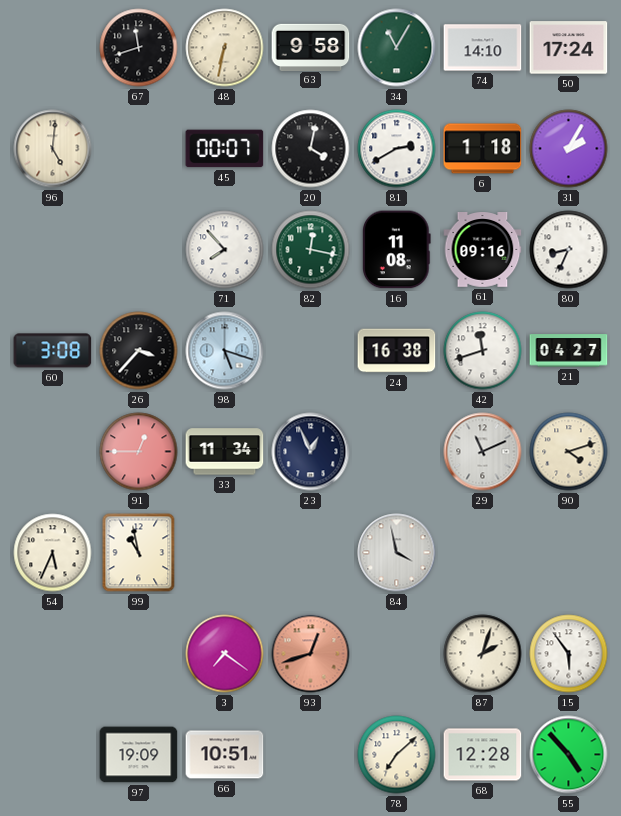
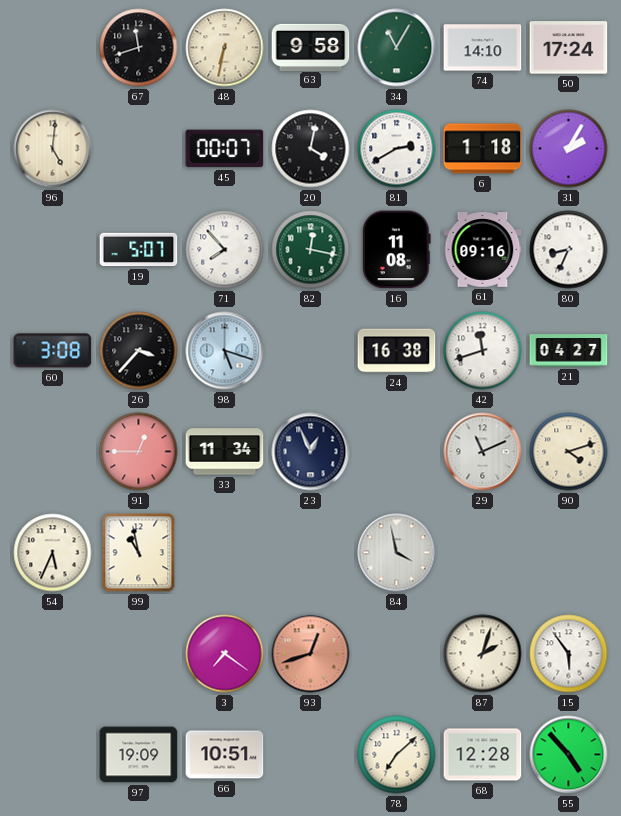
19: none -> 5:07 (139, 250)
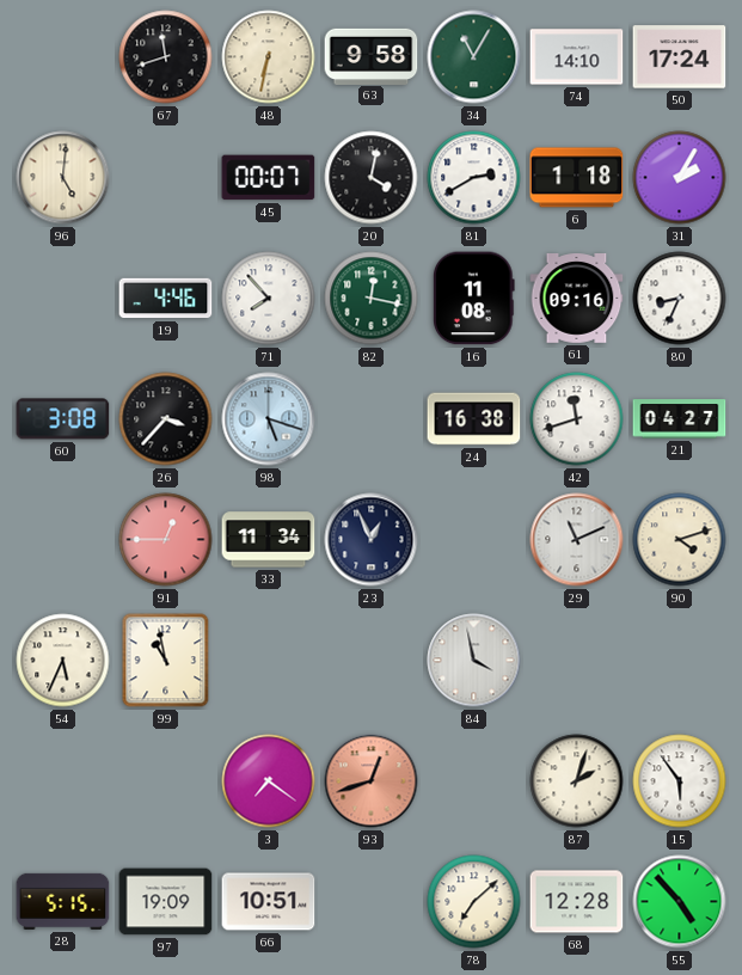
19: 5:07 -> 4:46 (166, 299)
28: none -> 5:15 (63, 901)
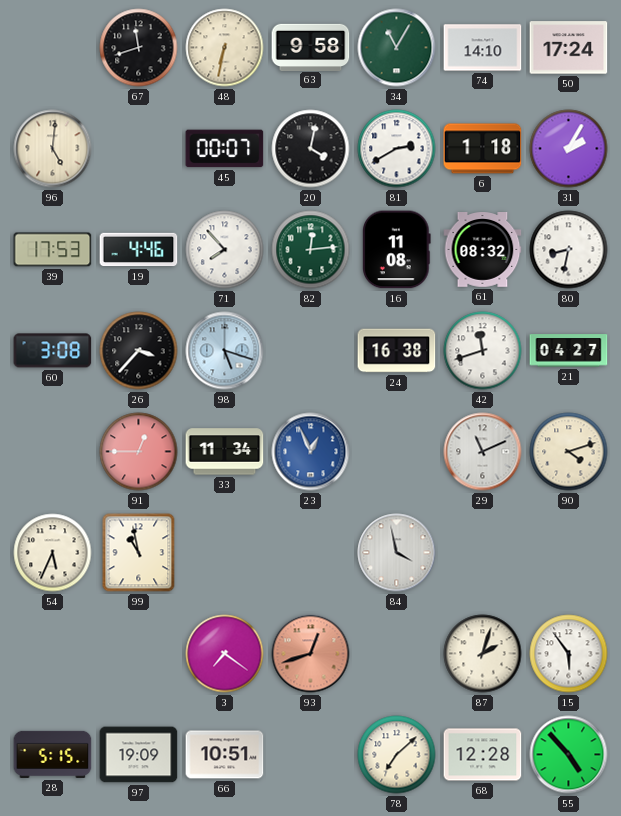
39: none -> 17:53 (53, 250)
82: 12:17 -> 12:14 (311, 250)
61: 09:16 -> 08:32 (483, 250)
80: 8:34 -> 8:32 (569, 250)
23 dial: navy -> blue (311, 452)
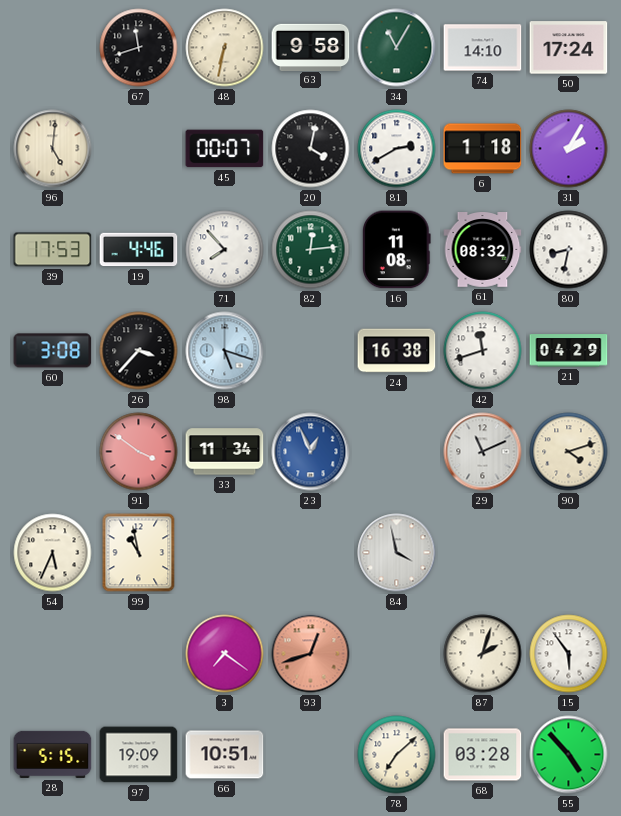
21: 04:27 -> 04:29 (569, 351)
91: 12:45 -> 3:51 (139, 452)
68: 12:28 -> 03:28 (483, 755)
